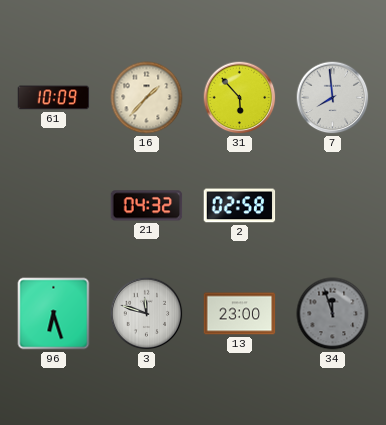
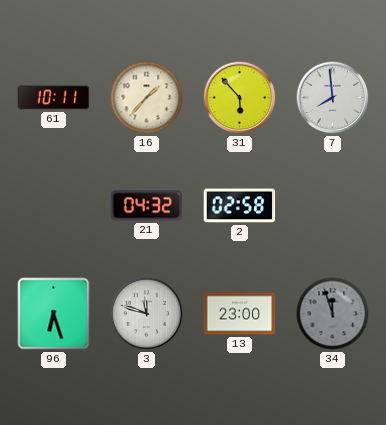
61: 10:09 -> 10:11 (54, 98)
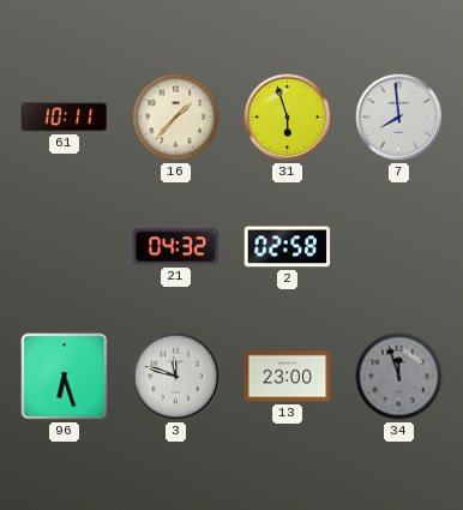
31: 5:53 -> 5:57 (288, 118)
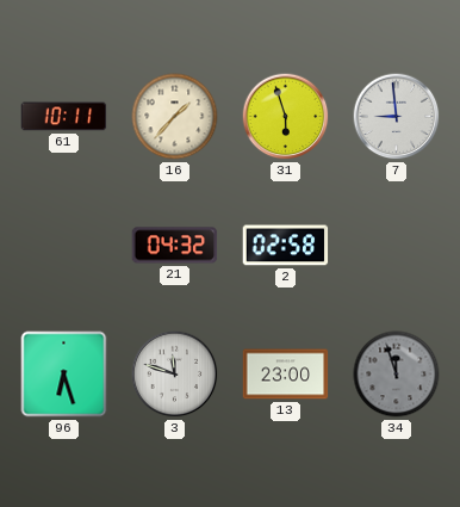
7: 7:59 -> 8:59 (397, 117)
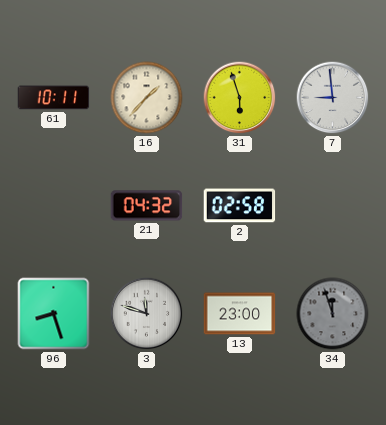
96: 6:27 -> 8:27 (54, 314)
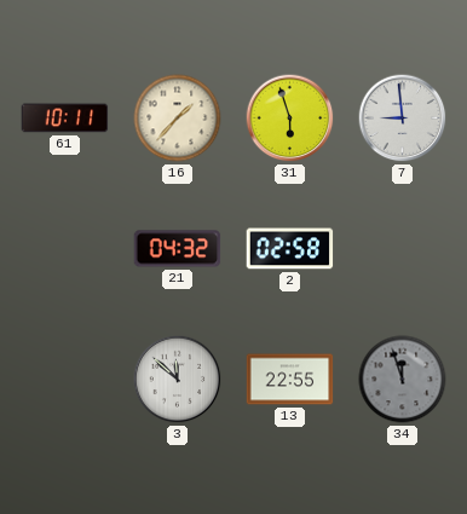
96: 8:27 -> none (54, 314)
3: 11:48 -> 11:52 (178, 380)
13: 23:00 -> 22:55 (290, 380)
